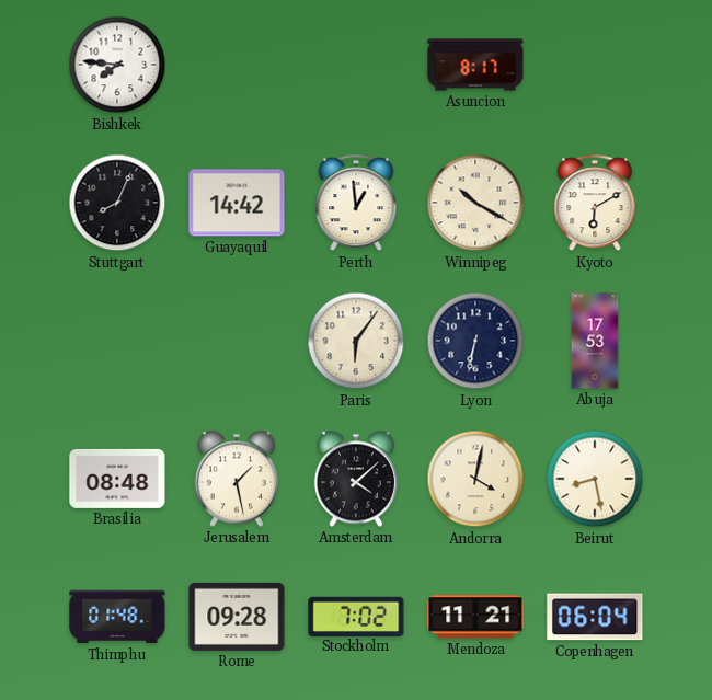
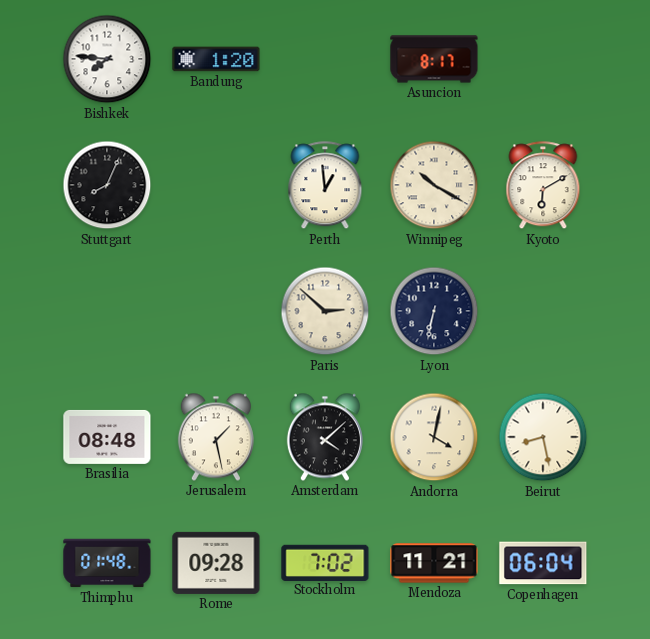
Bandung: none -> 1:20 (216, 59)
Guayaquil: 14:42 -> none (237, 203)
Paris: 6:06 -> 2:52 (325, 311)
Abuja: 17:53 -> none (595, 341)
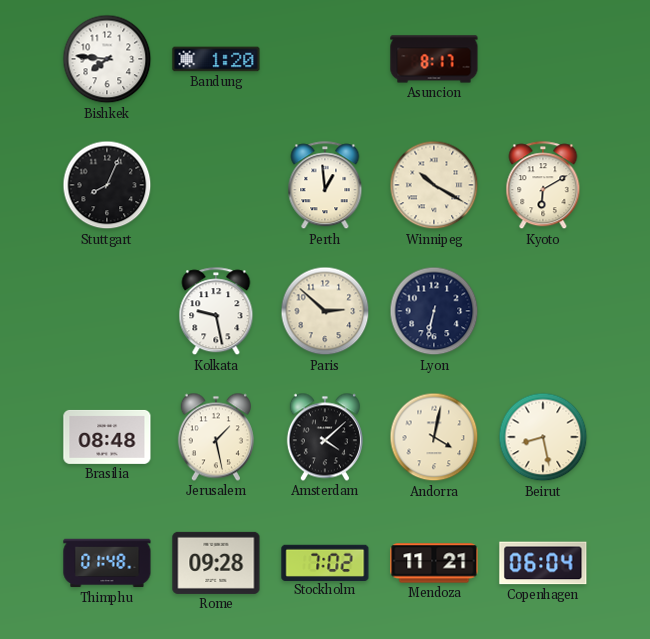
Kolkata: none -> 9:28 (216, 312)
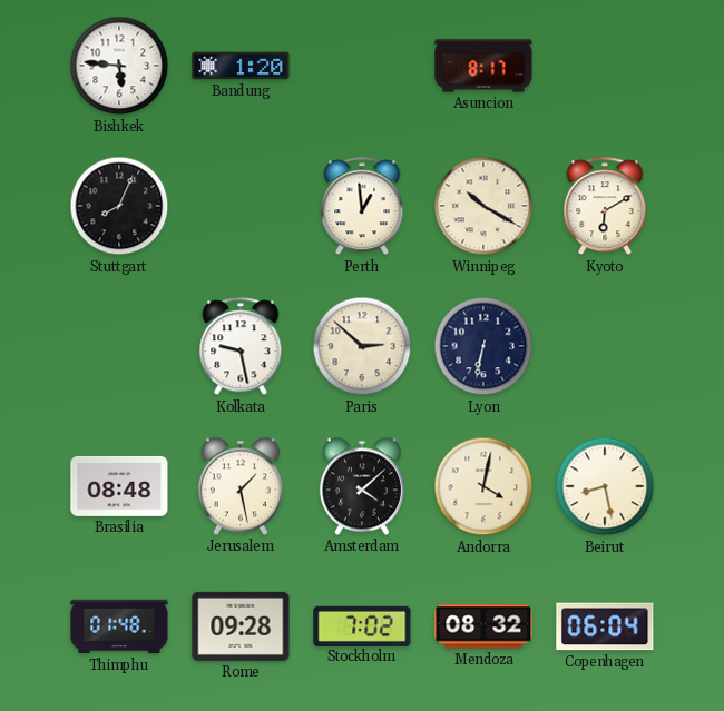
Bishkek: 7:46 -> 5:46 (119, 66)
Mendoza: 11:21 -> 08:32 (483, 626)
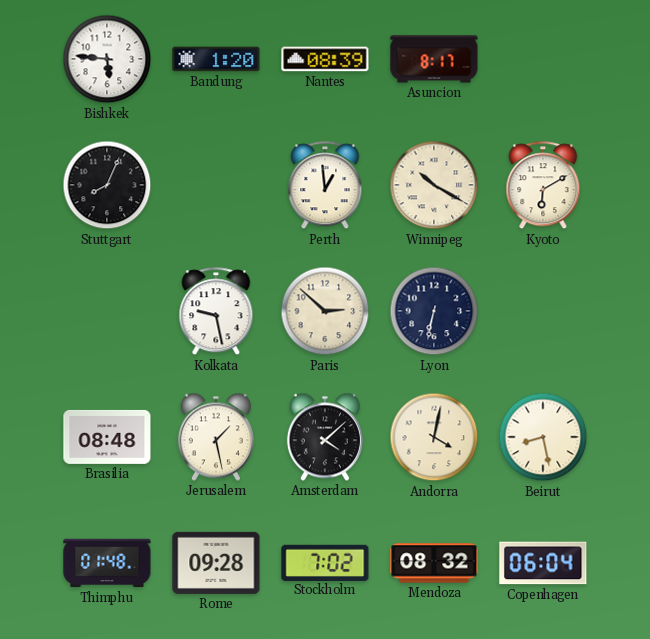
Nantes: none -> 08:39 (325, 59)
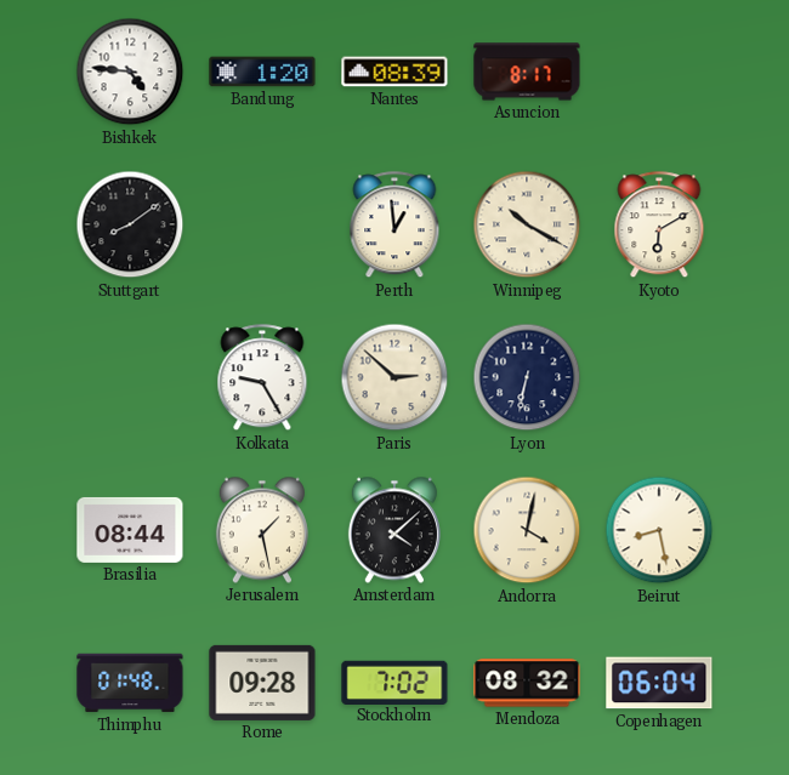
Bishkek: 5:46 -> 4:46 (130, 72)
Stuttgart: 8:04 -> 8:09 (130, 224)
Kolkata: 9:28 -> 9:25 (262, 378)
Brasilia: 08:48 -> 08:44 (130, 530)
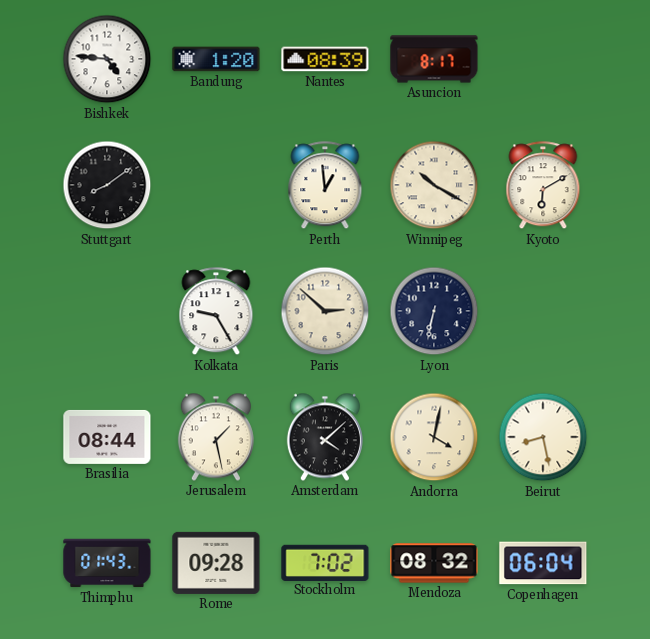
Thimphu: 01:48 -> 01:43 (107, 563)
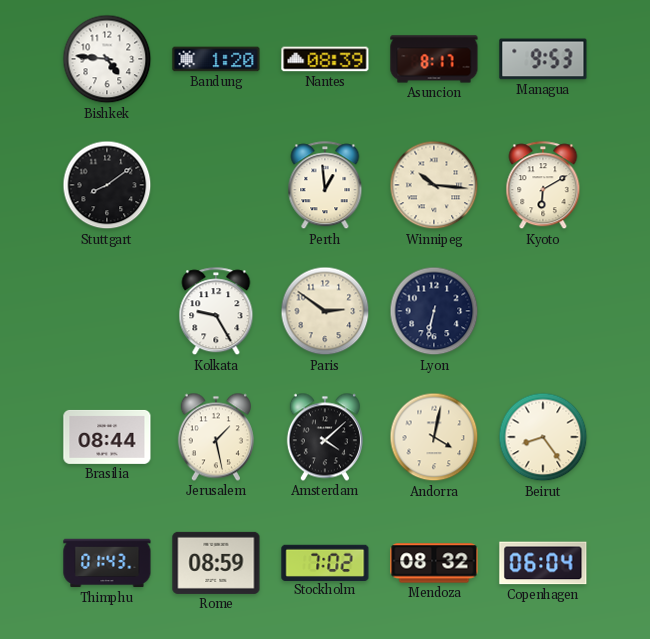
Managua: none -> 9:53 (543, 59)
Winnipeg: 10:20 -> 10:16 (434, 185)
Paris: 2:52 -> 2:51 (325, 311)
Beirut: 8:28 -> 8:24 (543, 437)
Rome: 09:28 -> 08:59 (216, 563)
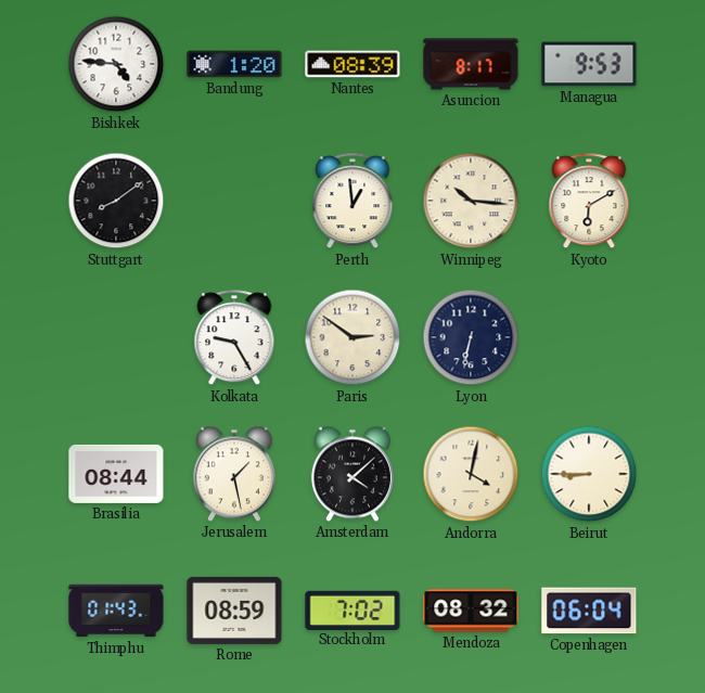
Beirut: 8:24 -> 8:45 (589, 474)
